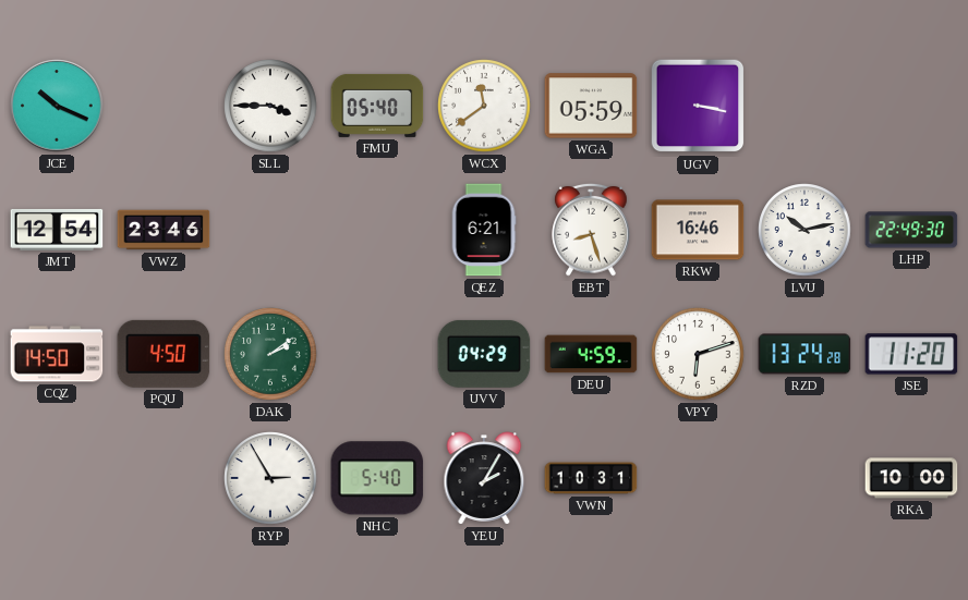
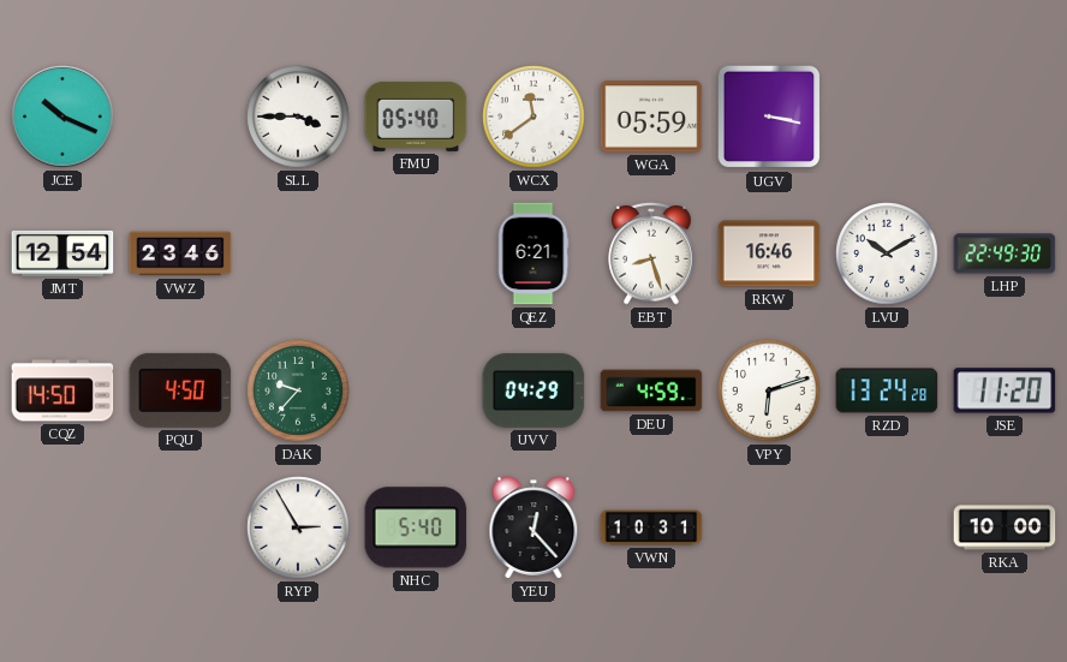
LVU: 10:13 -> 10:10 (887, 254)
DAK: 2:09 -> 9:37 (298, 390)
YEU: 2:05 -> 12:23 (533, 527)
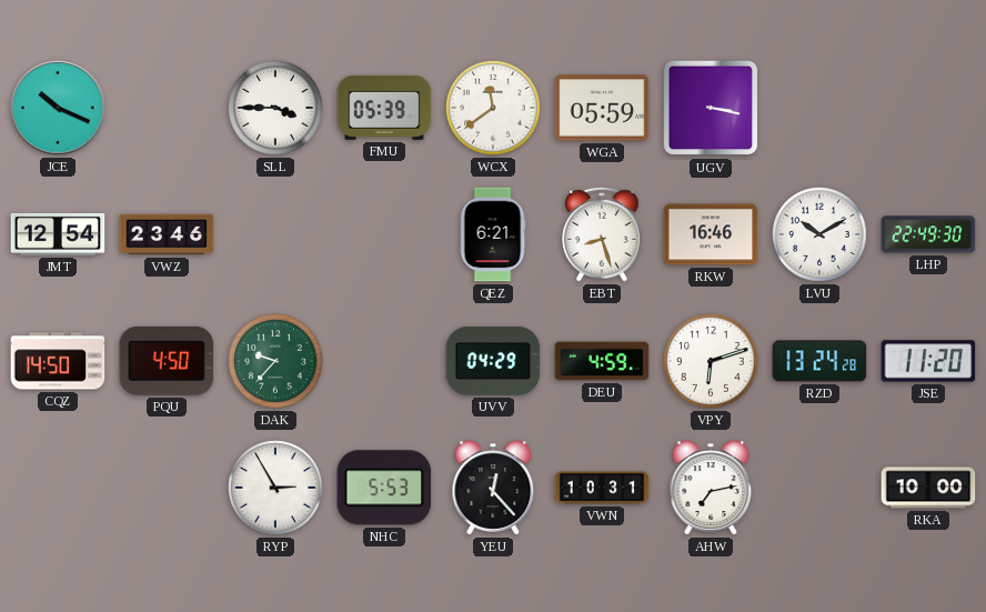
FMU: 05:40 -> 05:39 (384, 108)
NHC: 5:40 -> 5:53 (384, 488)
AHW: none -> 7:13 (711, 488)
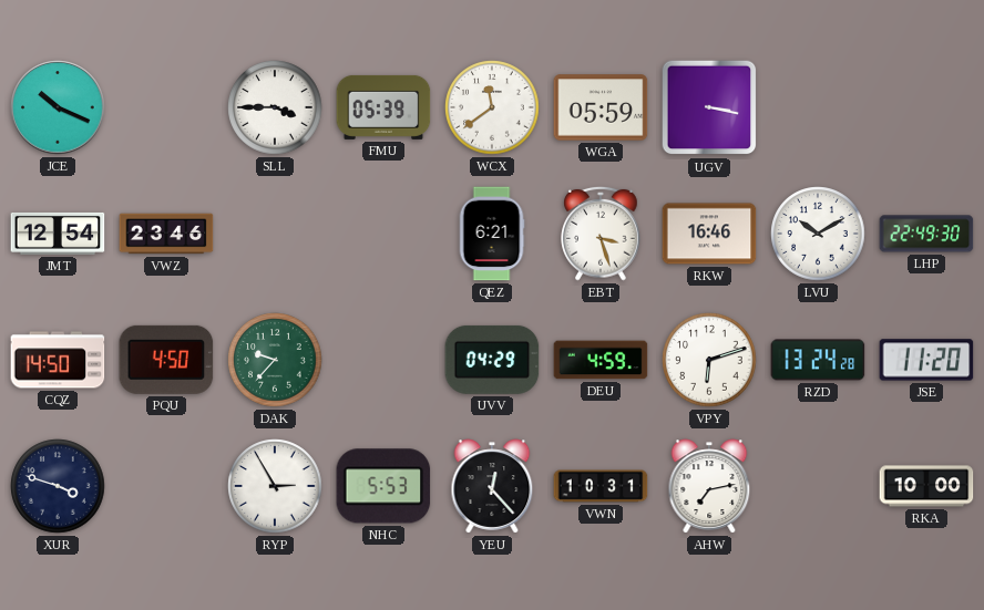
EBT: 8:27 -> 3:27 (601, 234)
XUR: none -> 3:48 (58, 486)
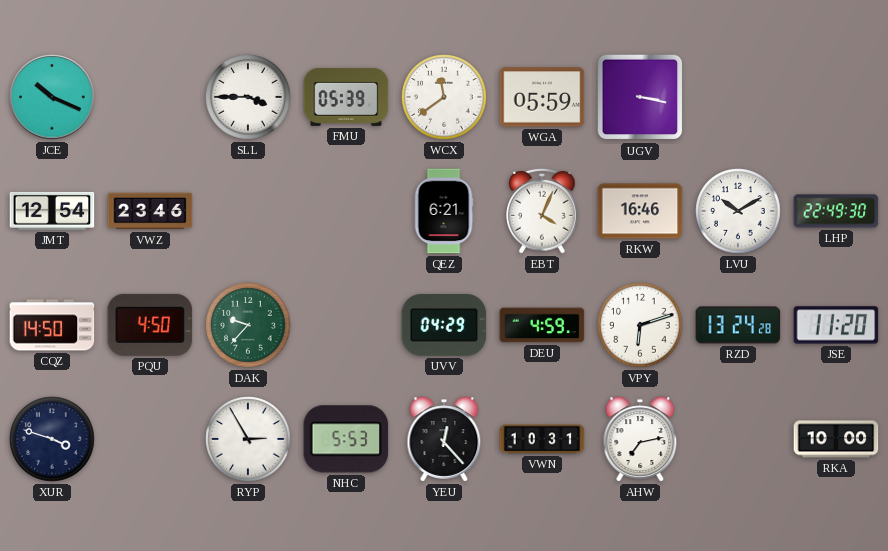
EBT: 3:27 -> 4:04 (542, 211)
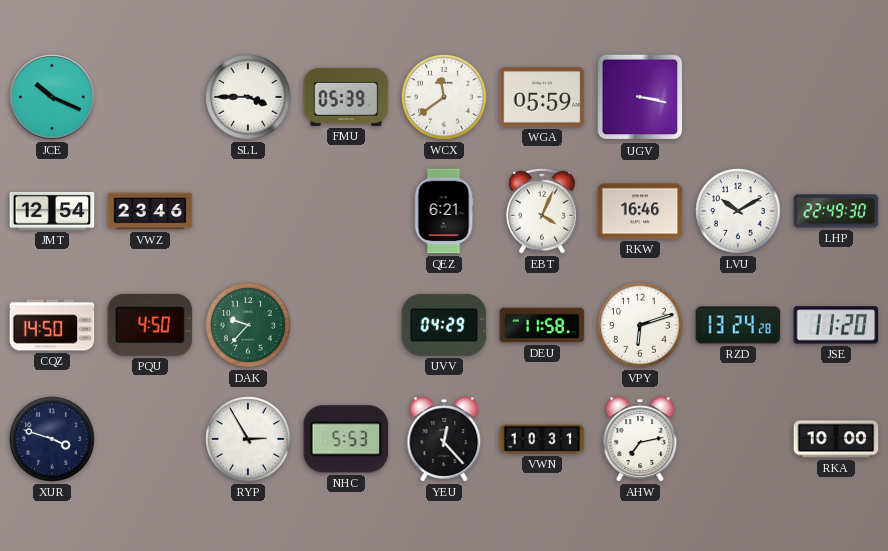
DEU: 4:59 -> 11:58 (542, 325)
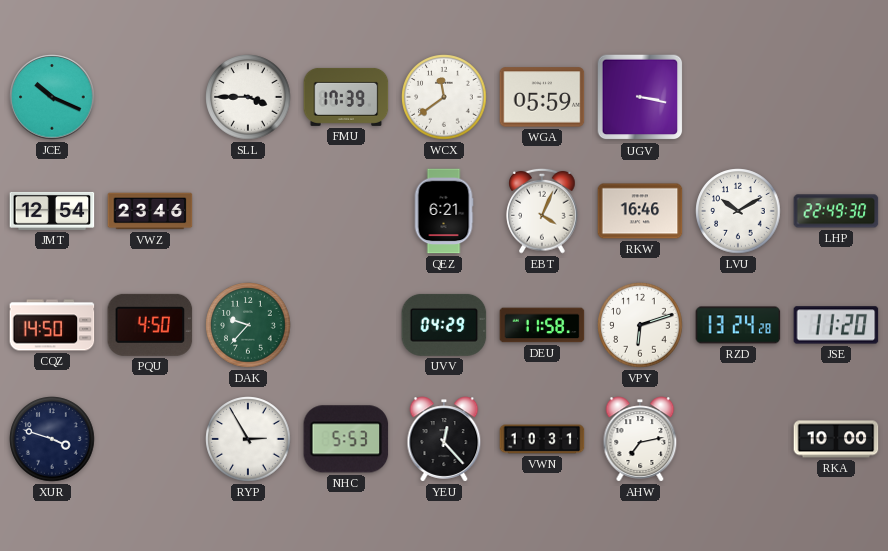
FMU: 05:39 -> 17:39 (346, 97)
